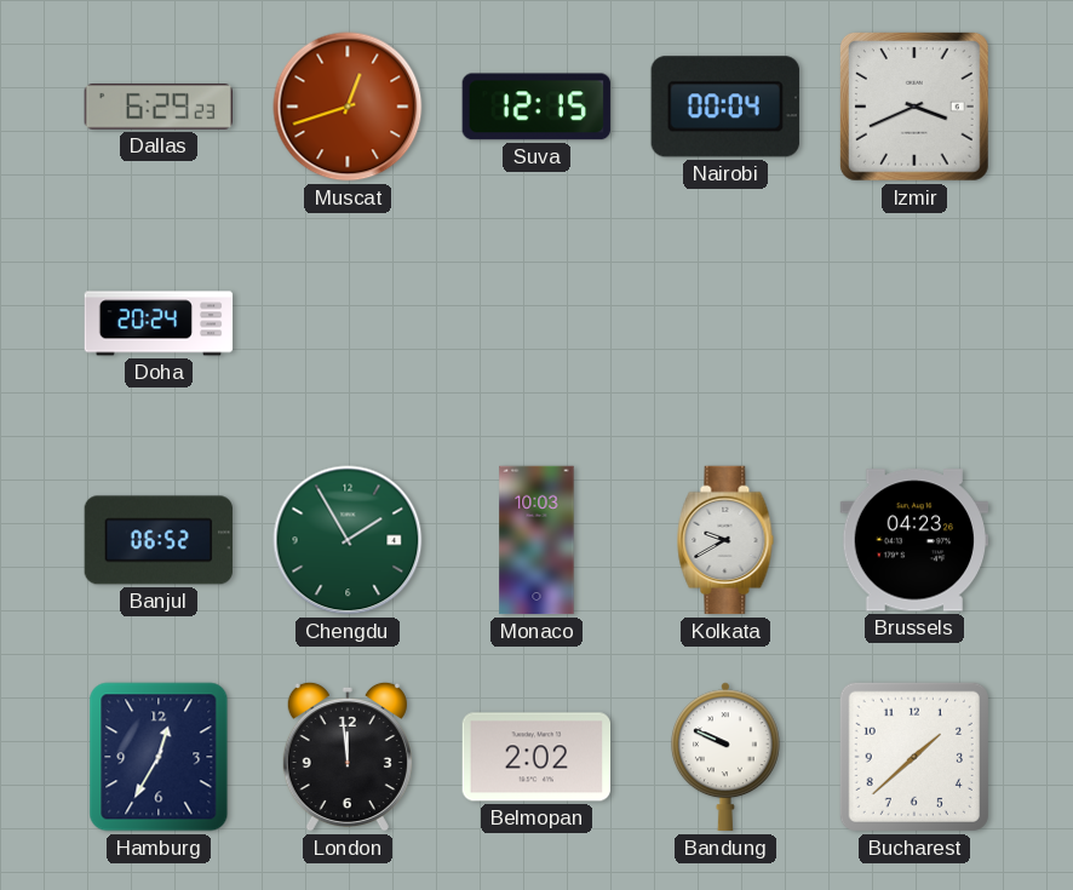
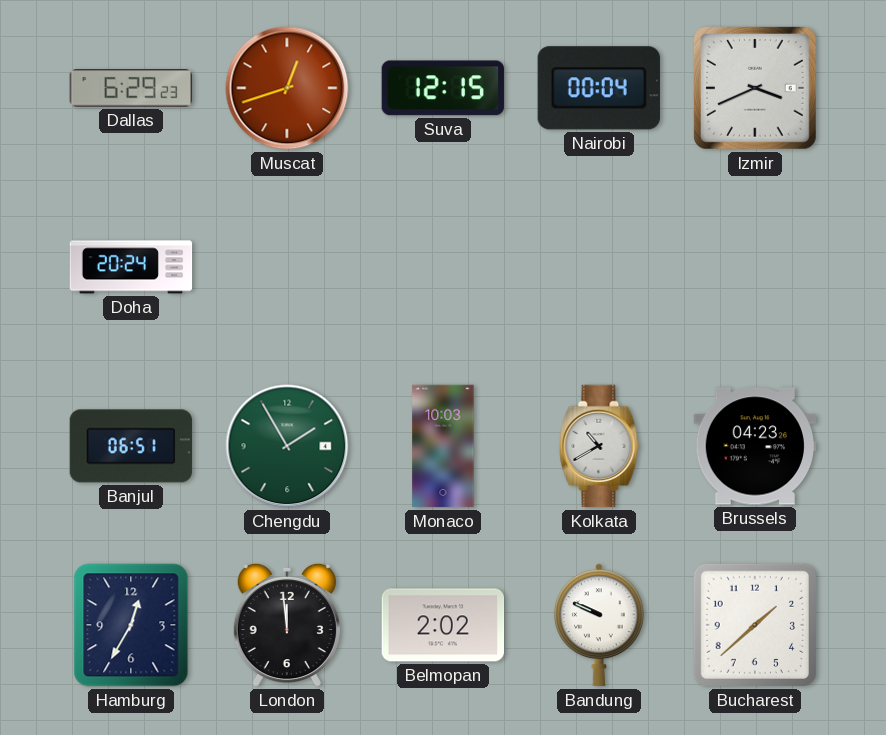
Banjul: 06:52 -> 06:51 (131, 446)
Kolkata: 9:40 -> 10:40 (599, 446)
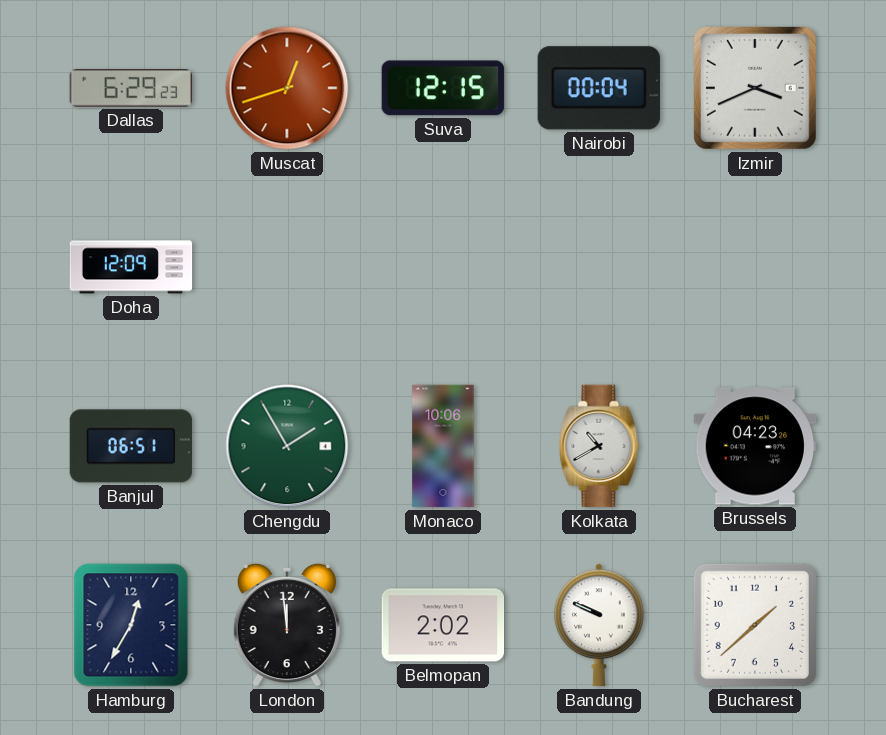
Doha: 20:24 -> 12:09 (131, 267)
Monaco: 10:03 -> 10:06 (443, 446)
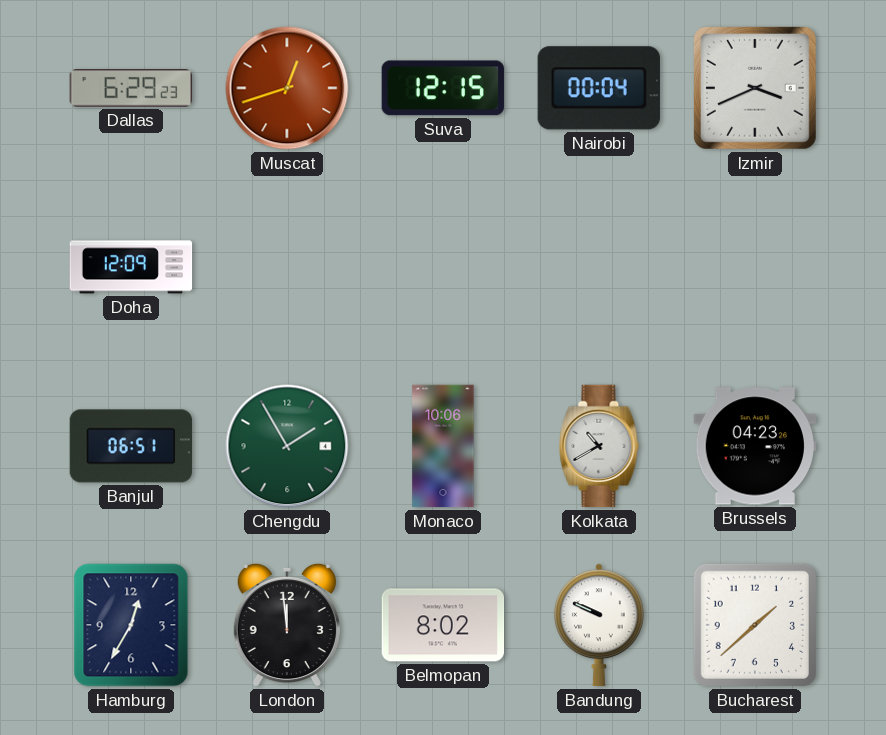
Belmopan: 2:02 -> 8:02 (443, 625)
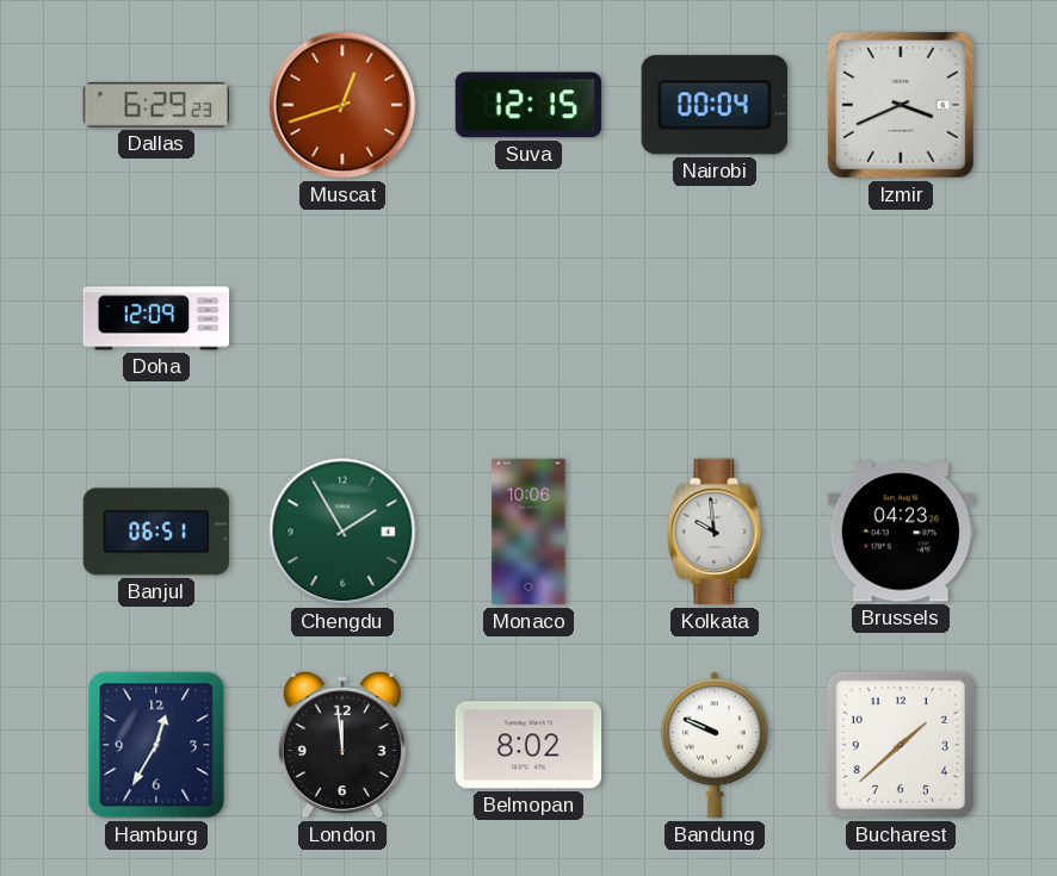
Kolkata: 10:40 -> 9:59 (715, 532)
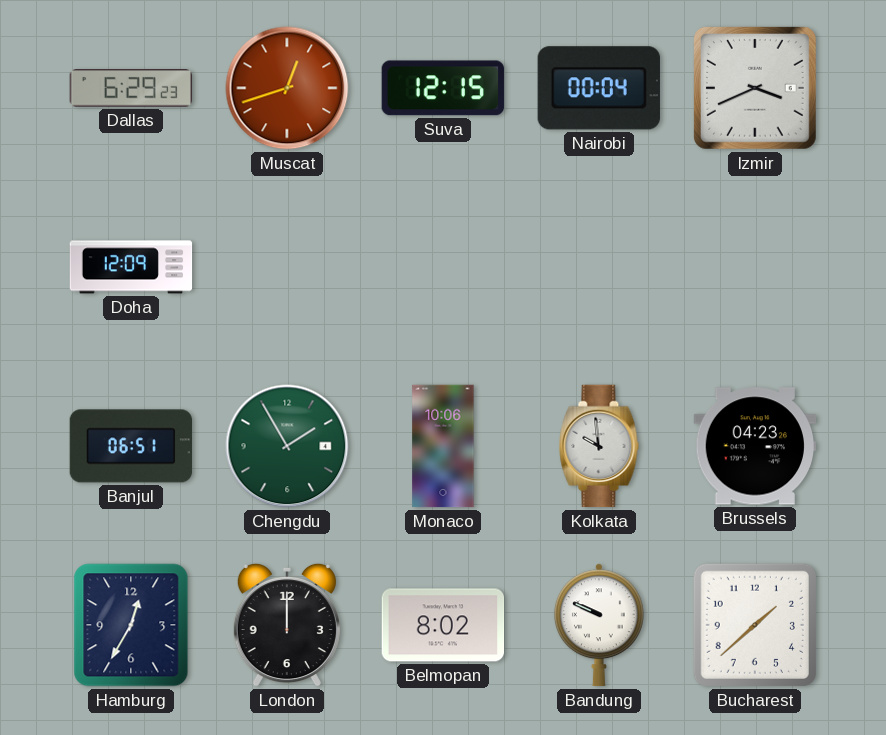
London: 11:59 -> 12:00 (287, 625)
